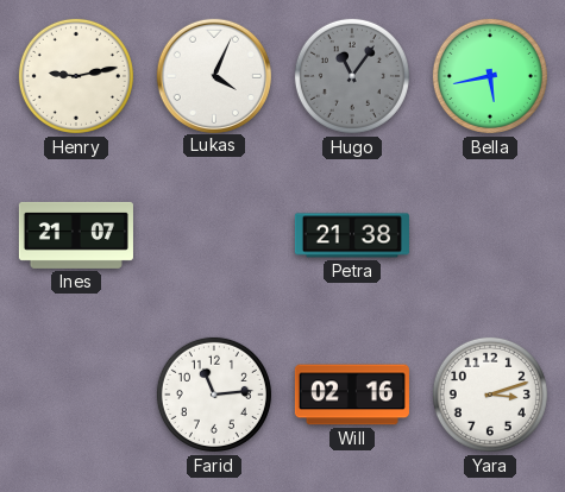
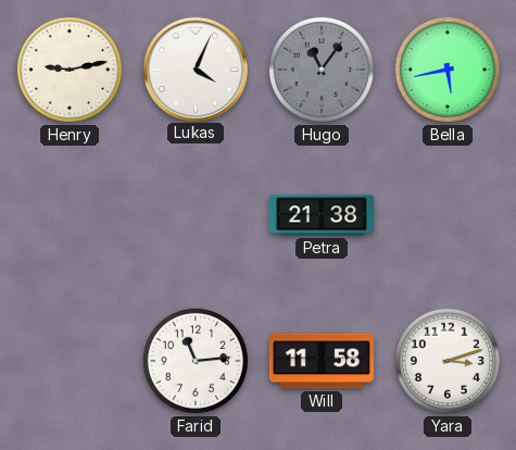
Ines: 21:07 -> none (76, 235)
Will: 02:16 -> 11:58 (322, 361)
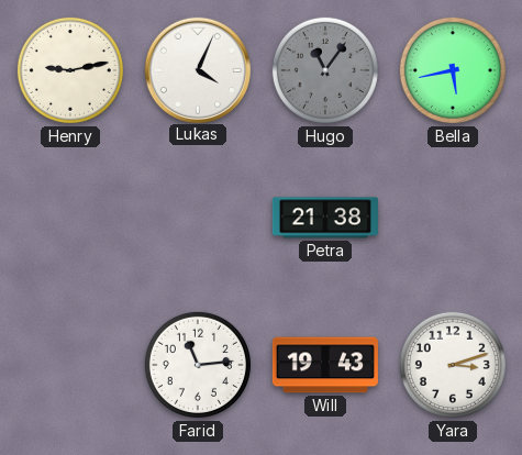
Will: 11:58 -> 19:43 (325, 365)
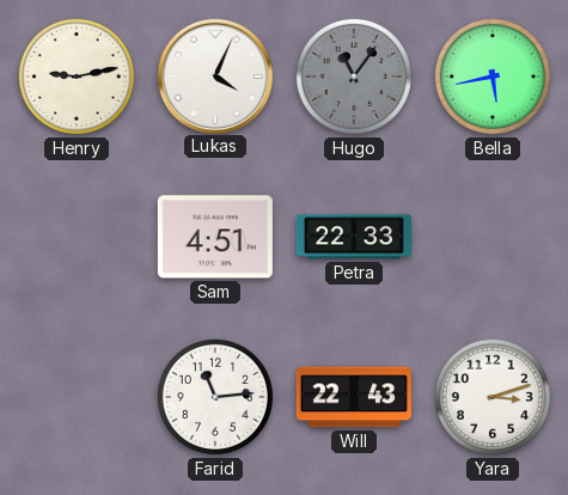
Sam: none -> 4:51 (215, 237)
Petra: 21:38 -> 22:33 (354, 237)
Will: 19:43 -> 22:43 (354, 397)
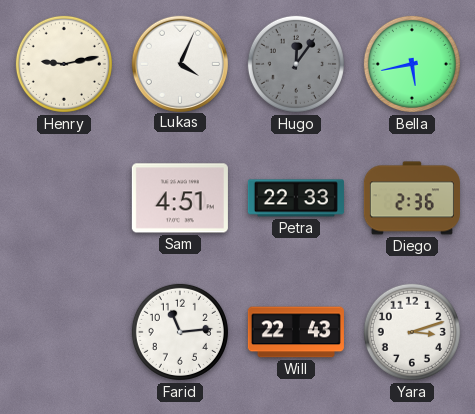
Hugo: 11:06 -> 12:06 (296, 64)
Diego: none -> 2:36 (412, 198)
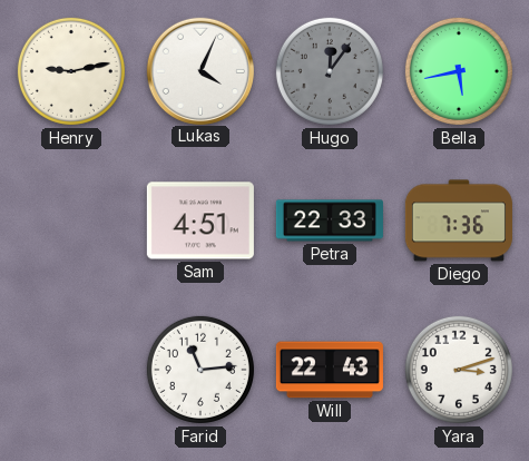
Diego: 2:36 -> 7:36 (459, 220)
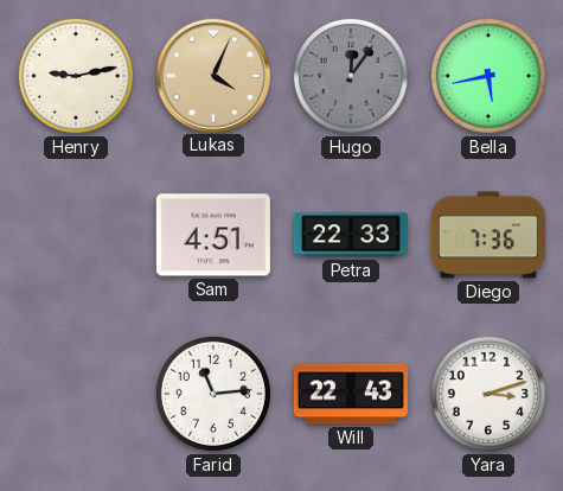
Lukas dial: white -> champagne (212, 75)
